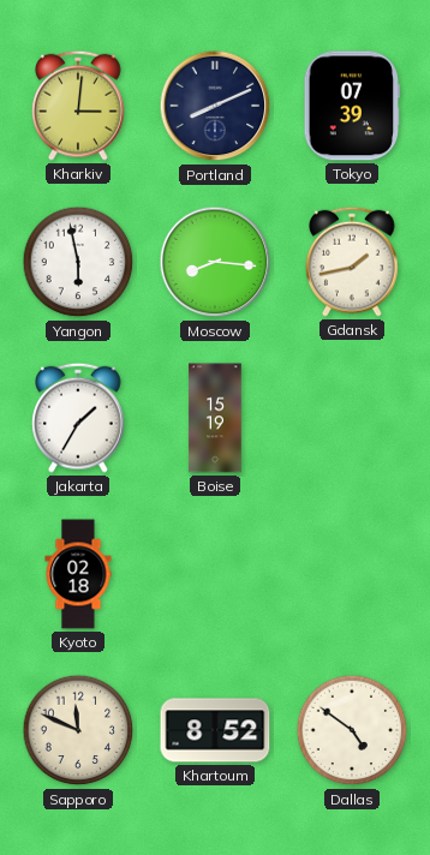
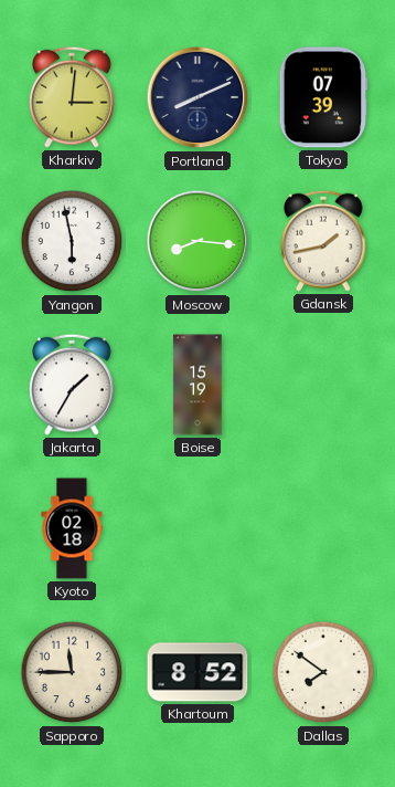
Sapporo: 11:49 -> 11:45 (72, 672)
Dallas: 4:51 -> 7:51 (323, 672)
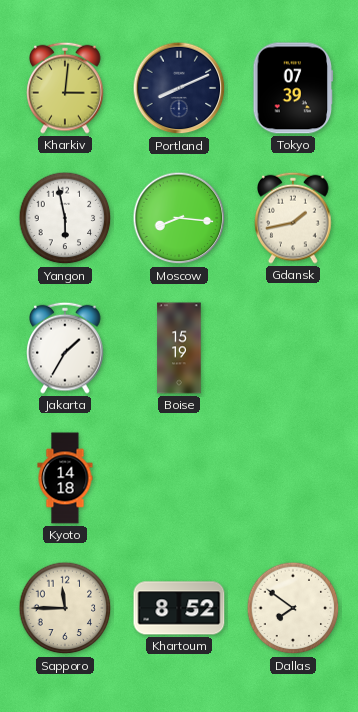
Kyoto: 02:18 -> 14:18 (65, 478)
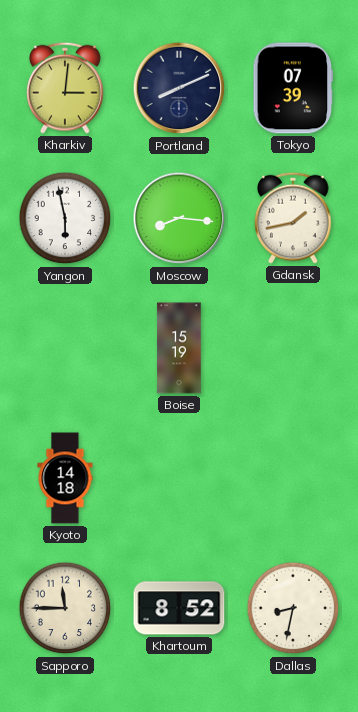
Jakarta: 1:35 -> none (65, 348)
Dallas: 7:51 -> 8:32 (293, 608)
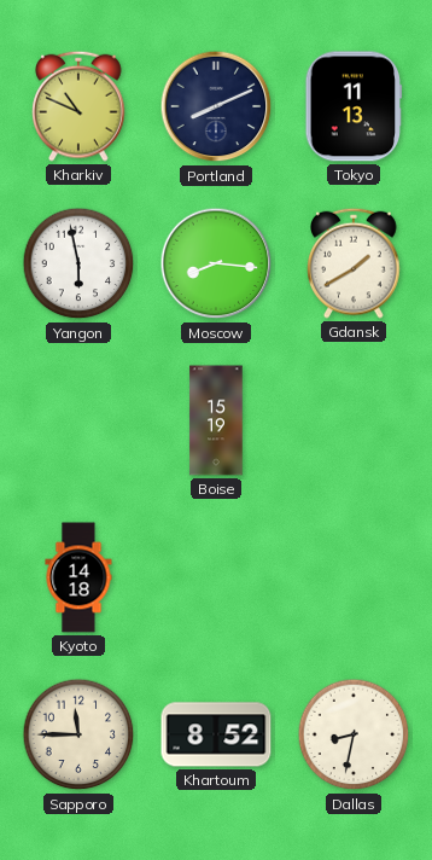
Kharkiv: 3:01 -> 10:49 (78, 106)
Tokyo: 07:39 -> 11:13 (354, 106)
Gdansk: 1:43 -> 1:40 (354, 263)
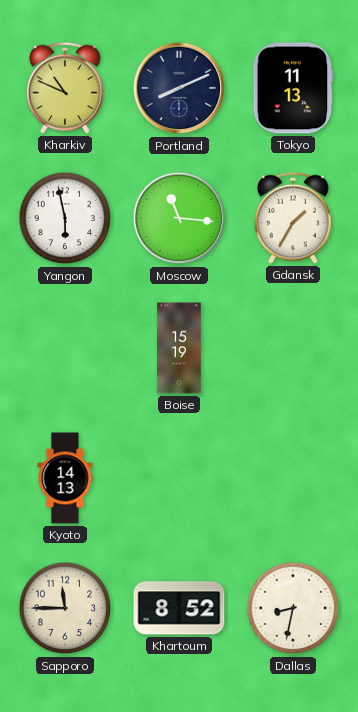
Moscow: 8:16 -> 11:16 (179, 218)
Gdansk: 1:40 -> 1:35 (293, 218)
Kyoto: 14:18 -> 14:13 (65, 478)
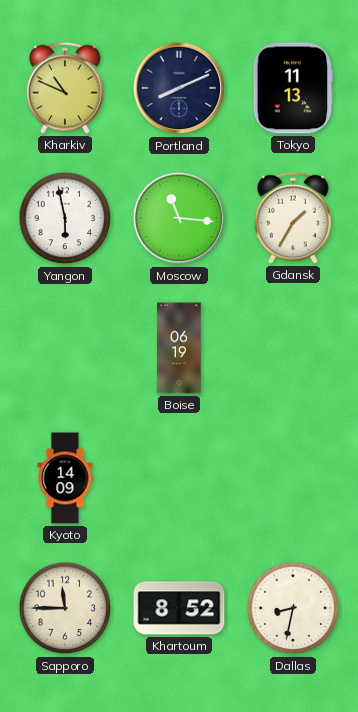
Boise: 15:19 -> 06:19 (179, 348)
Kyoto: 14:13 -> 14:09 (65, 478)
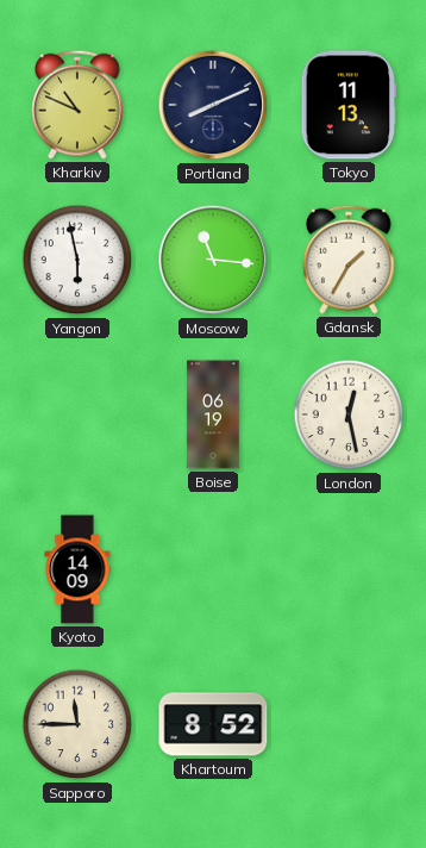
London: none -> 12:28 (349, 414)
Dallas: 8:32 -> none (293, 608)
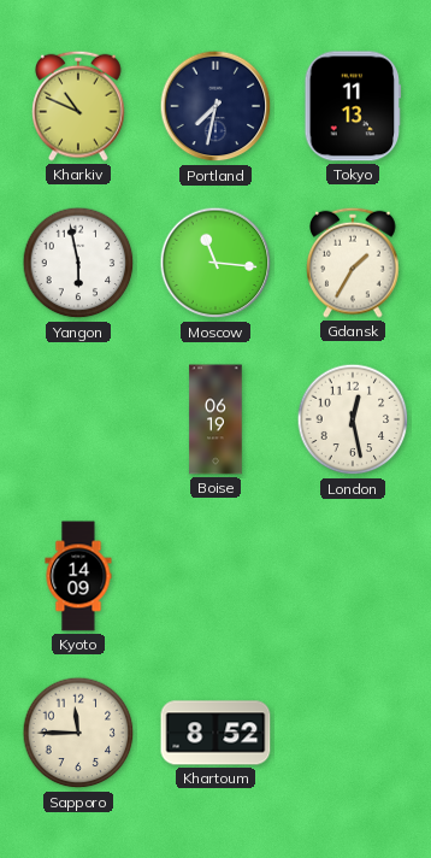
Portland: 8:11 -> 7:32 (215, 106)
